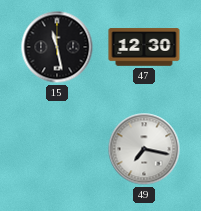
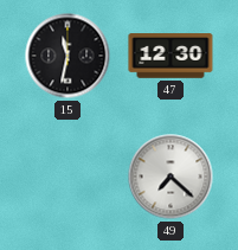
15: 11:28 -> 11:32 (67, 56)
49: 7:17 -> 7:22 (171, 177)
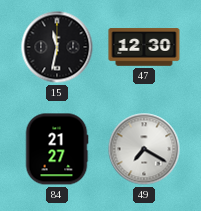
84: none -> 21:27 (57, 149)
49: 7:22 -> 7:20 (144, 149)
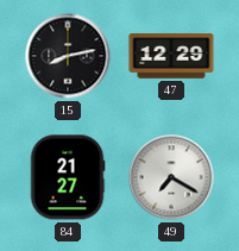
15: 11:32 -> 8:13 (68, 56)
47: 12:30 -> 12:29 (171, 56)
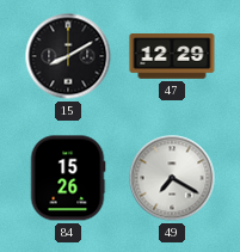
15: 8:13 -> 8:10 (68, 56)
84: 21:27 -> 15:26 (68, 178)
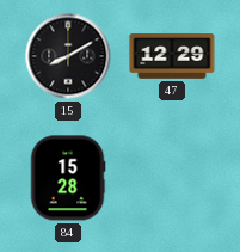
84: 15:26 -> 15:28 (68, 178)
49: 7:20 -> none (172, 178)
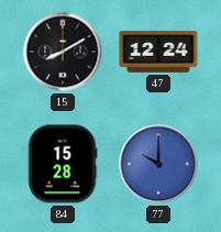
47: 12:29 -> 12:24 (158, 52)
77: none -> 10:00 (158, 164)
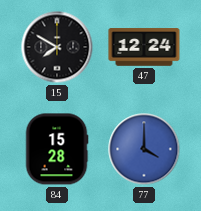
15: 8:10 -> 7:50 (57, 47)
77: 10:00 -> 4:00 (144, 149)
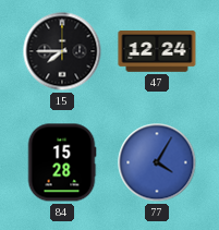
15: 7:50 -> 7:45 (62, 51)
77: 4:00 -> 4:05 (157, 162)
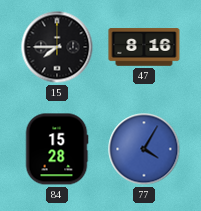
47: 12:24 -> 8:16 (144, 47)
